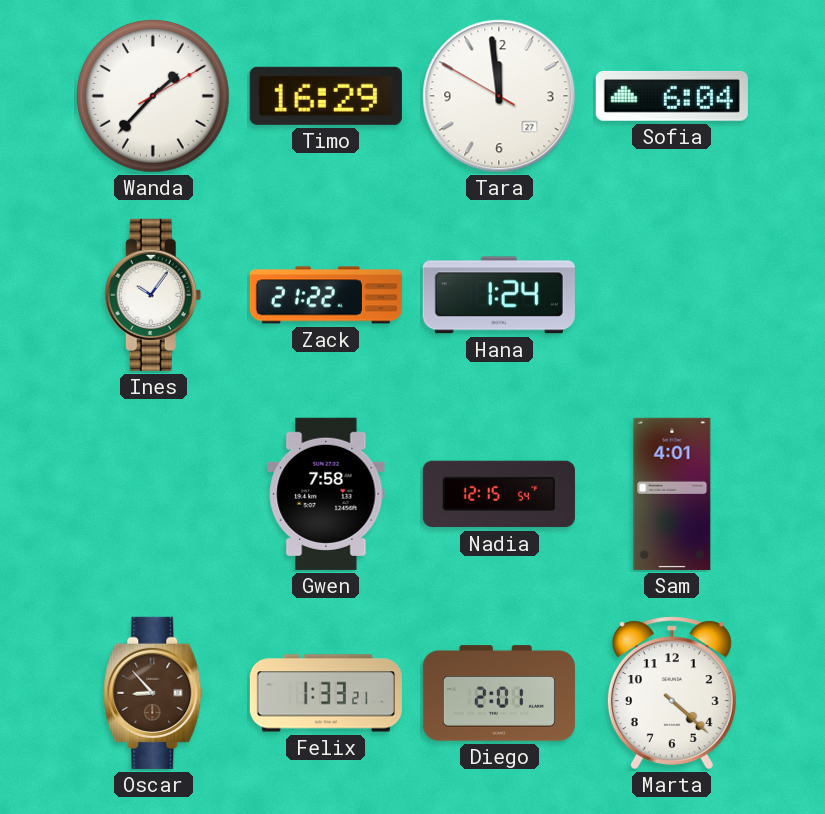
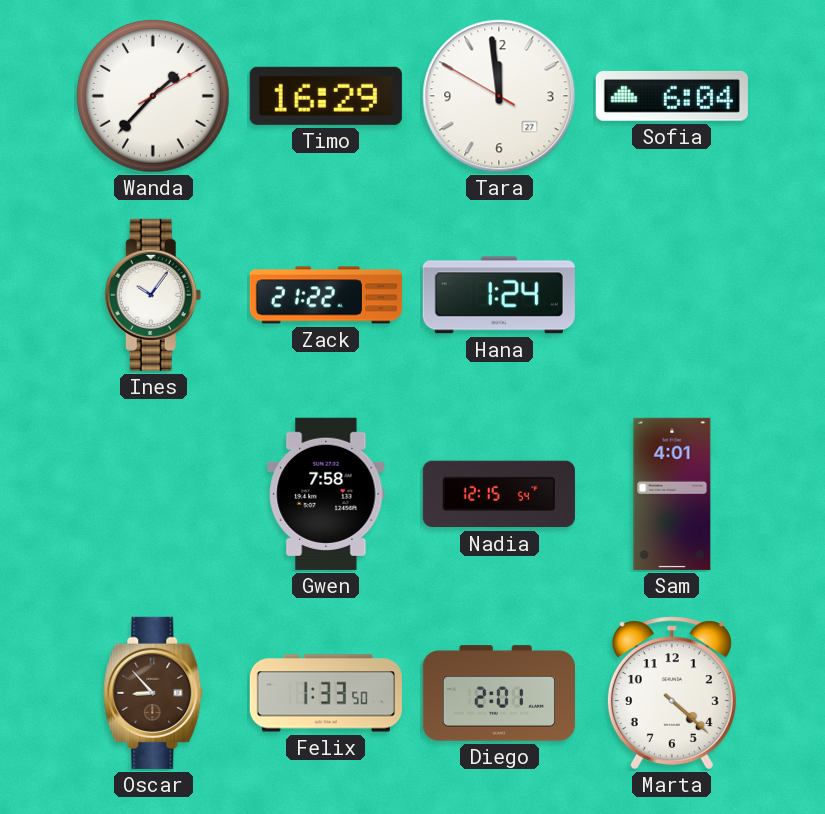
Felix: 1:33:21 -> 1:33:50 (326, 693)
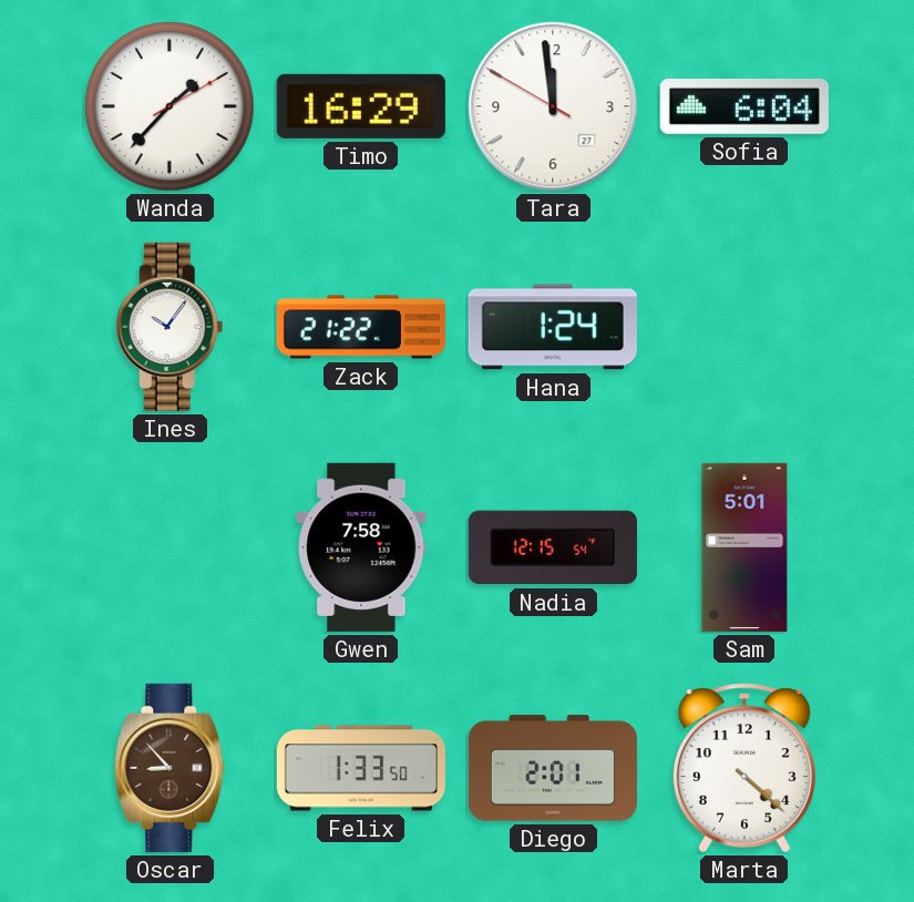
Sam: 4:01 -> 5:01 (744, 547)
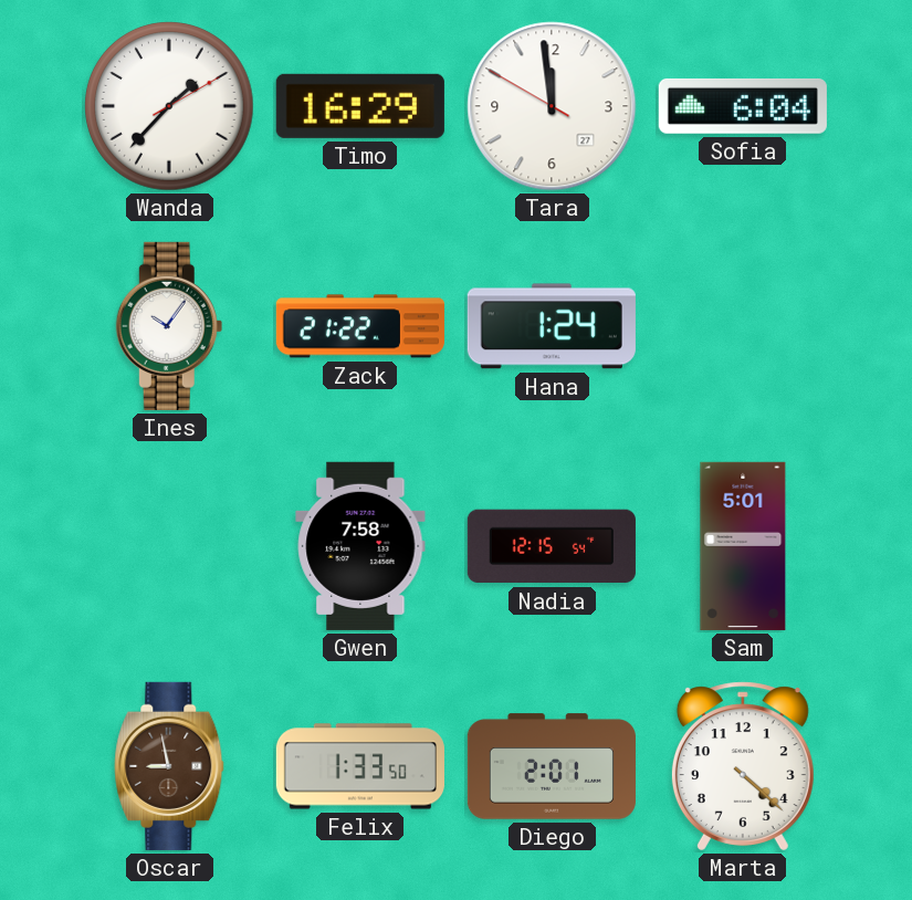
Oscar: 8:53 -> 8:58 (169, 766)
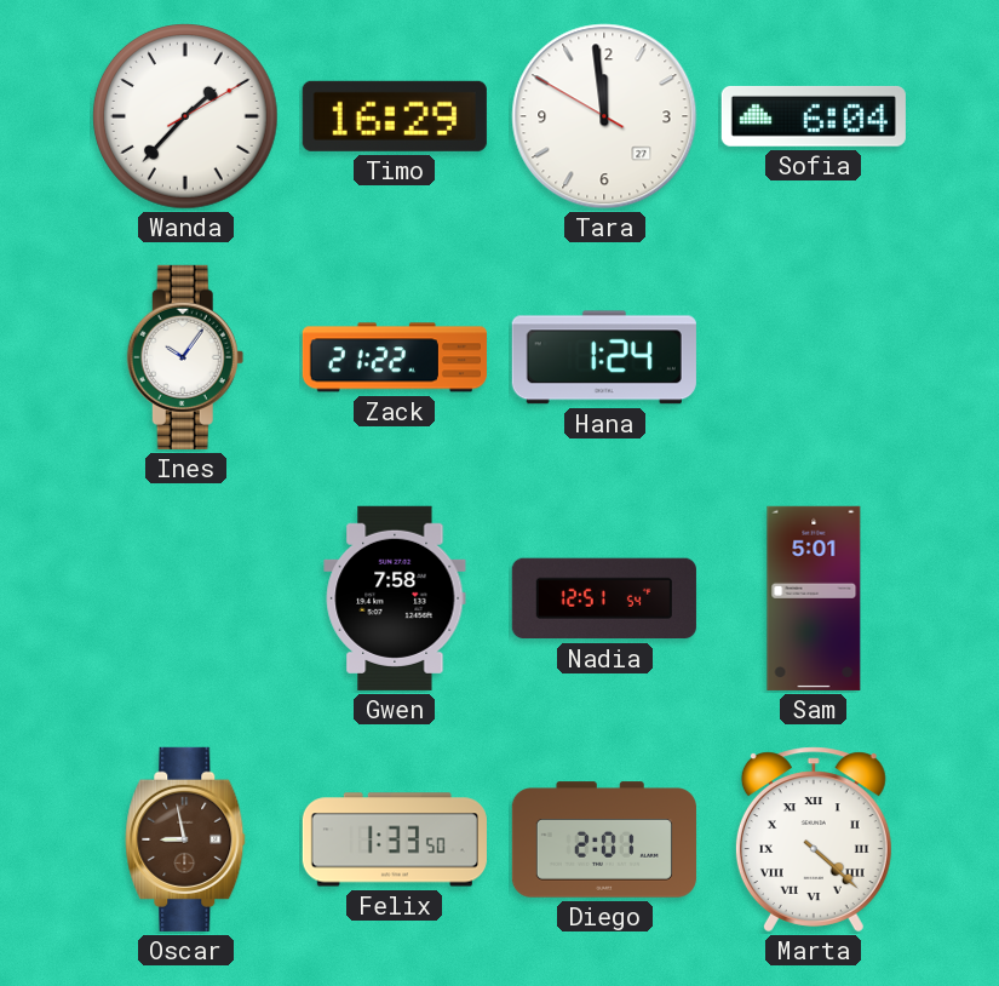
Nadia: 12:15 -> 12:51 (604, 598)
Marta numerals: Arabic -> Roman (814, 839)
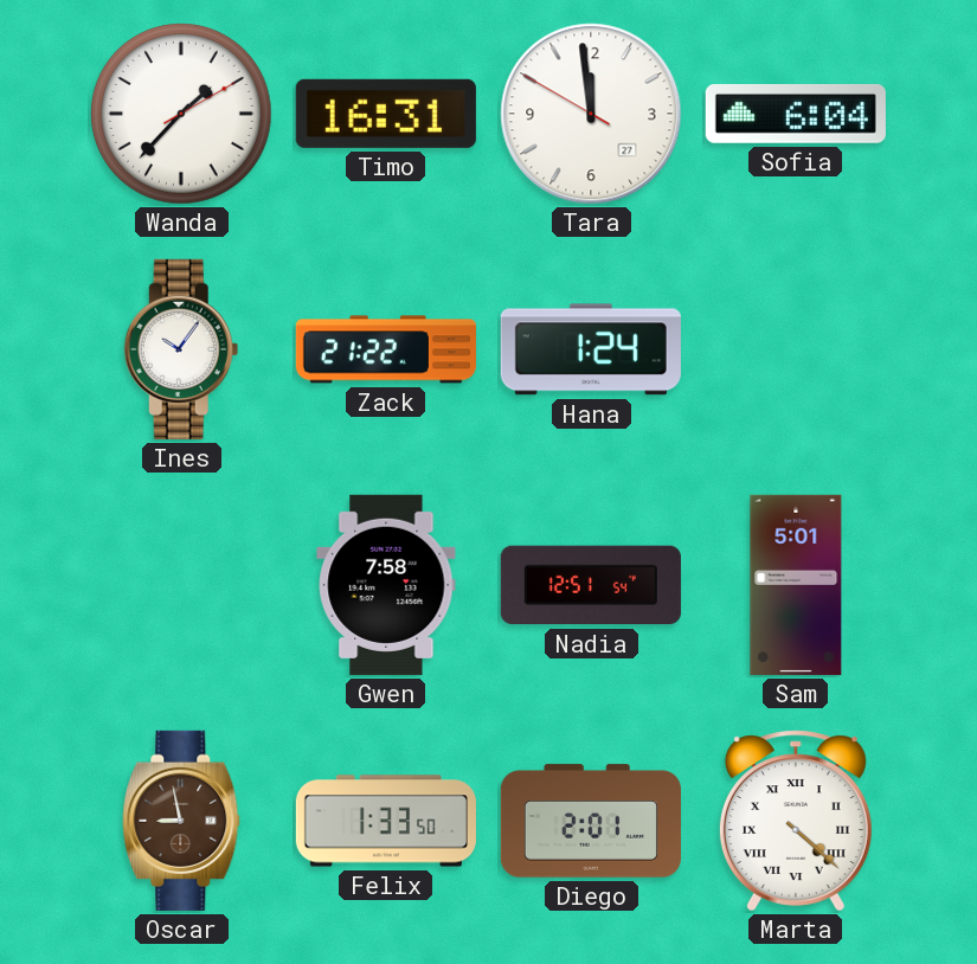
Timo: 16:29 -> 16:31 (386, 114)
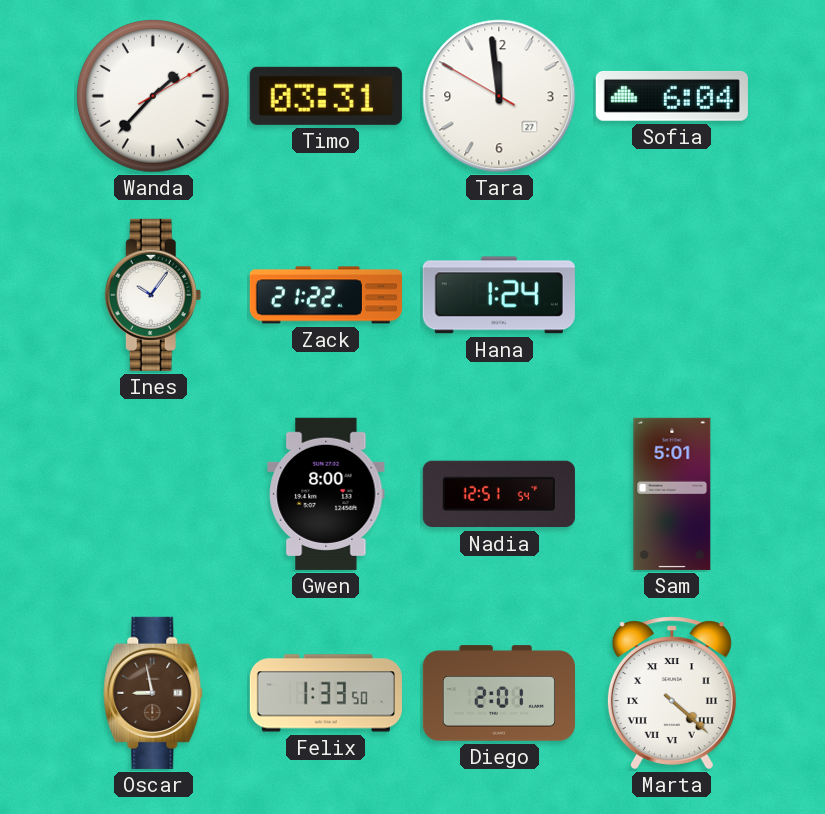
Timo: 16:31 -> 03:31 (326, 96)
Gwen: 7:58 -> 8:00 (326, 494)
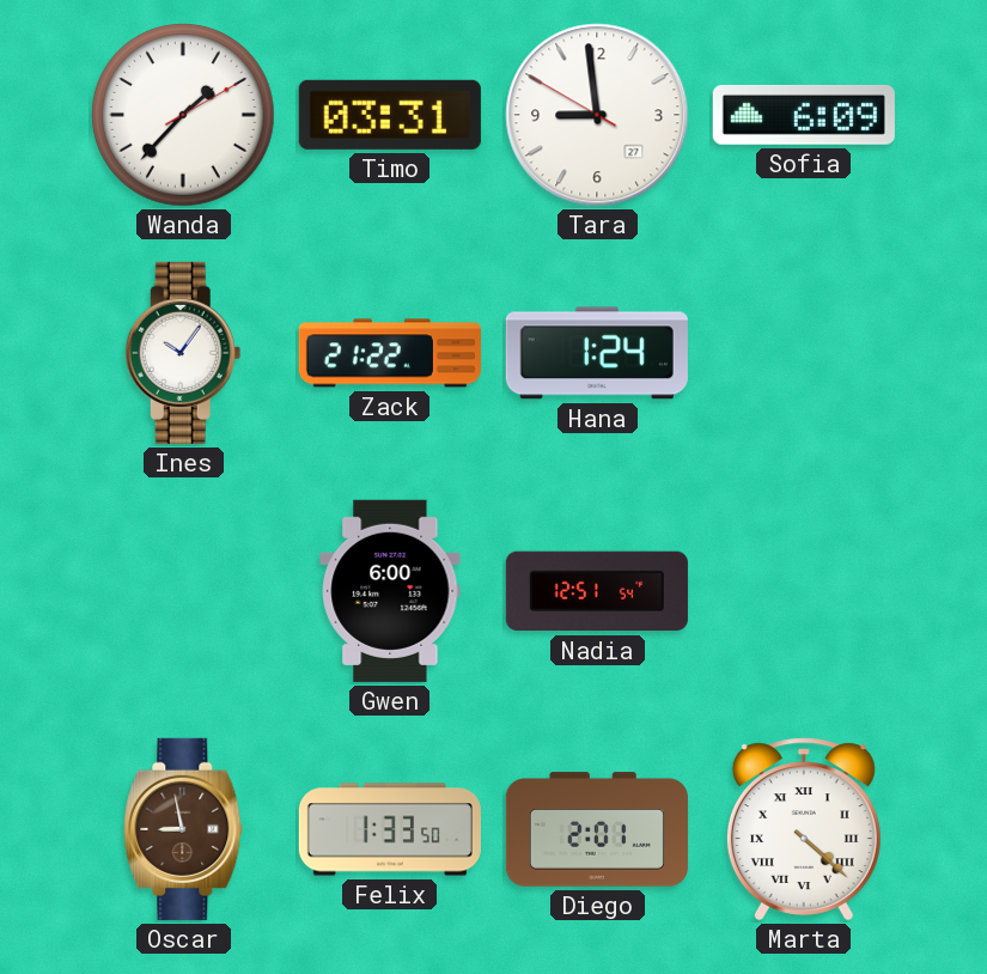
Tara: 11:58 -> 8:58 (597, 115)
Sofia: 6:04 -> 6:09 (804, 115)
Gwen: 8:00 -> 6:00 (390, 591)
Sam: 5:01 -> none (672, 494)
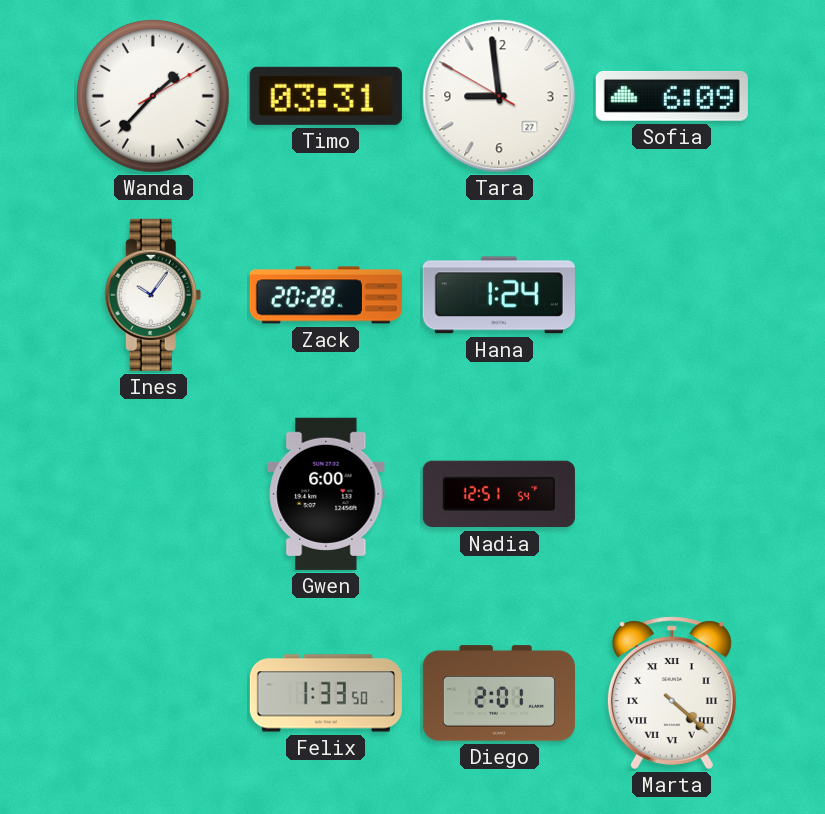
Zack: 21:22 -> 20:28 (326, 295)
Oscar: 8:58 -> none (183, 829)
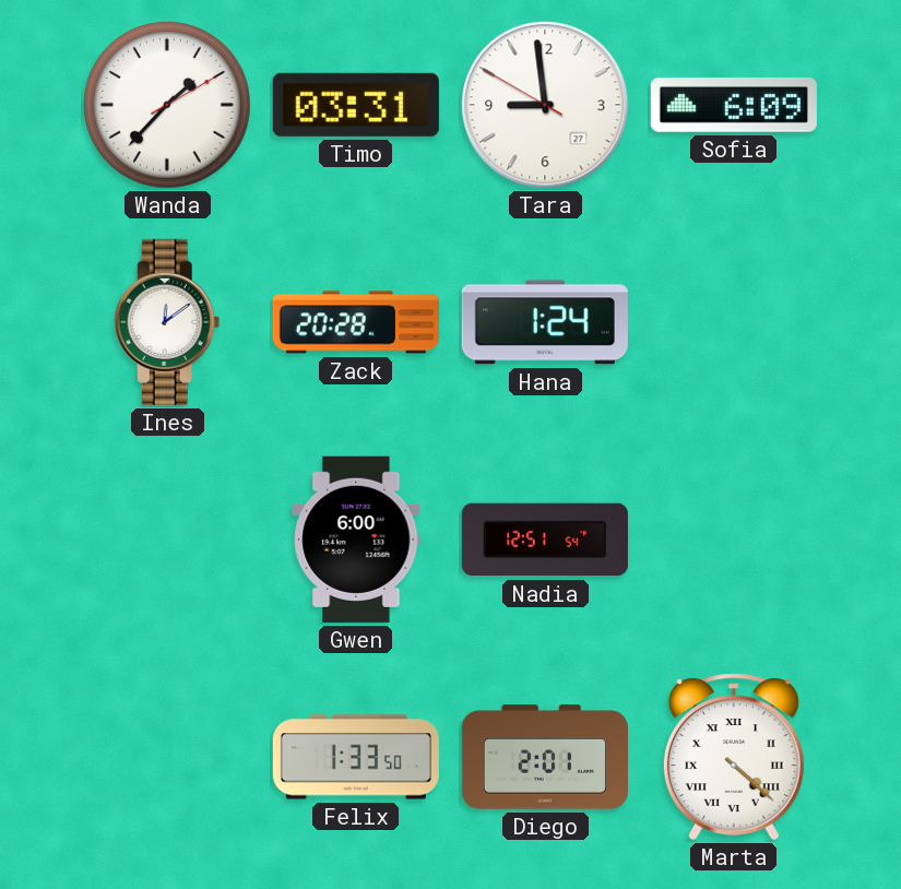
Ines: 10:06 -> 12:09 (167, 322)
